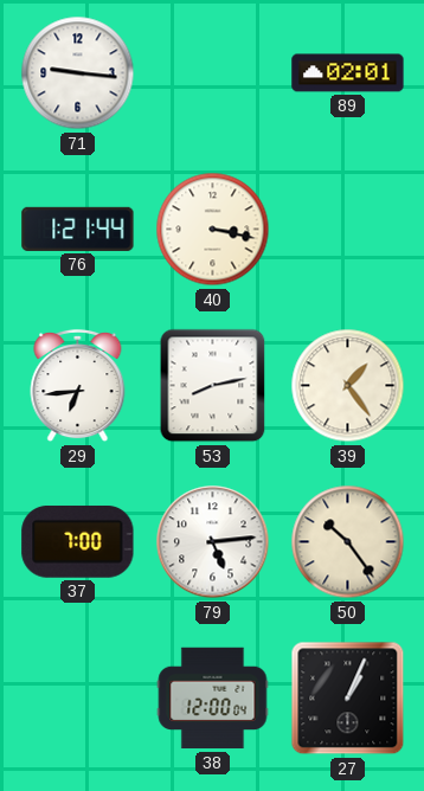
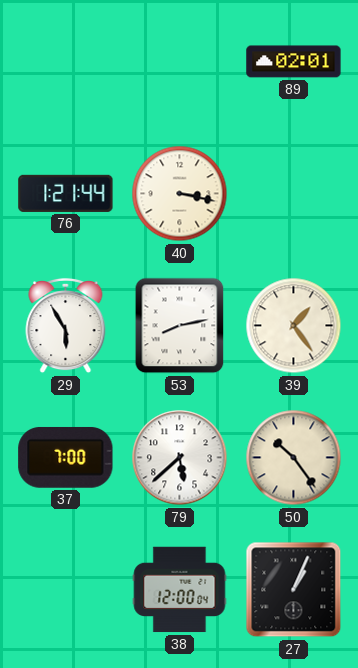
71: 9:16 -> none (78, 73)
29: 6:44 -> 5:55 (66, 326)
79: 5:14 -> 5:38 (180, 458)
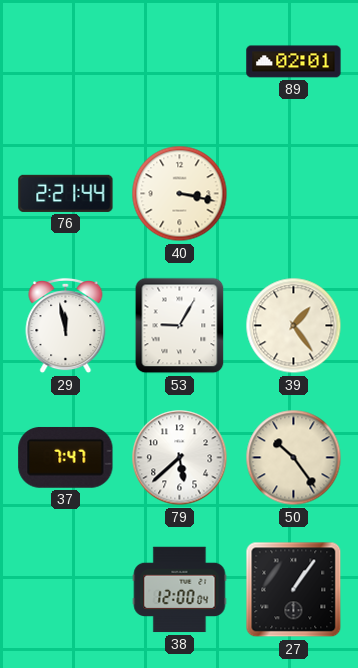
76: 1:21 -> 2:21 (66, 193)
29: 5:55 -> 11:58 (66, 326)
53: 8:13 -> 9:05 (180, 326)
37: 7:00 -> 7:47 (66, 457)
27: 1:04 -> 1:06 (294, 590)
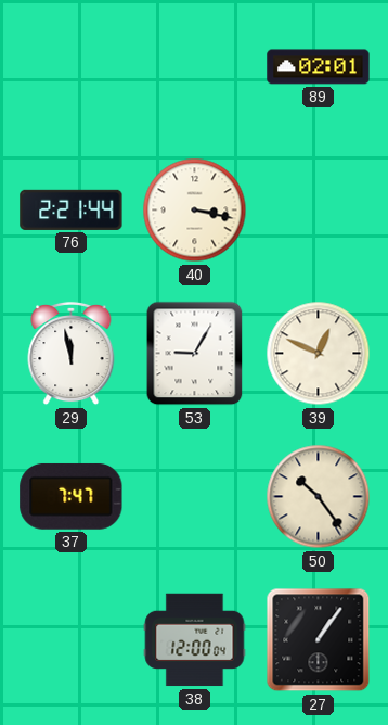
39: 1:24 -> 12:49 (319, 354)
79: 5:38 -> none (180, 458)
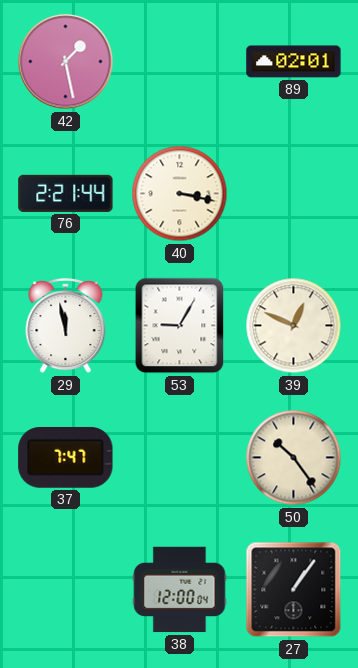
42: none -> 1:28 (66, 62)
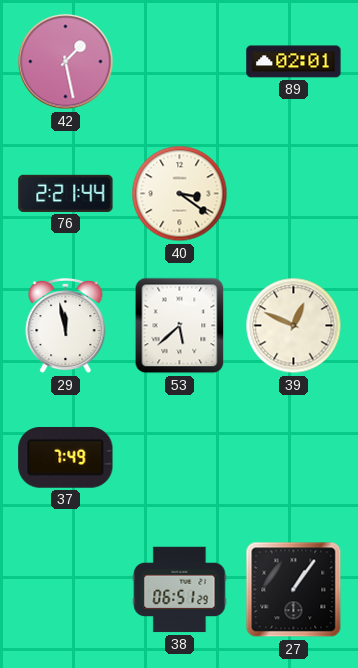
40: 3:17 -> 3:21 (180, 194)
53: 9:05 -> 5:38 (180, 326)
37: 7:47 -> 7:49 (66, 457)
50: 10:24 -> none (294, 458)
38: 12:00 -> 06:51 (180, 590)
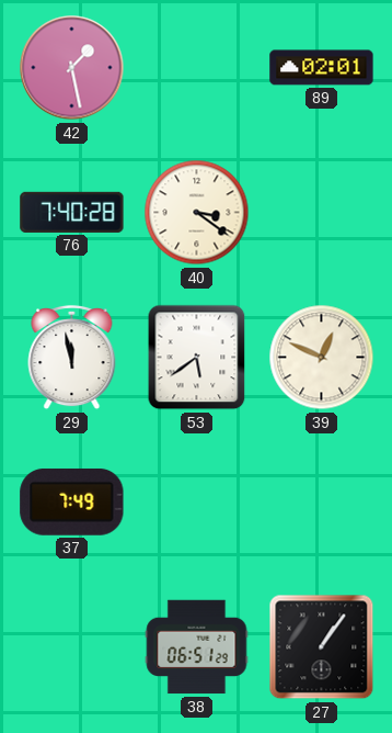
76: 2:21 -> 7:40 (72, 212)
53: 5:38 -> 5:39 (197, 358)
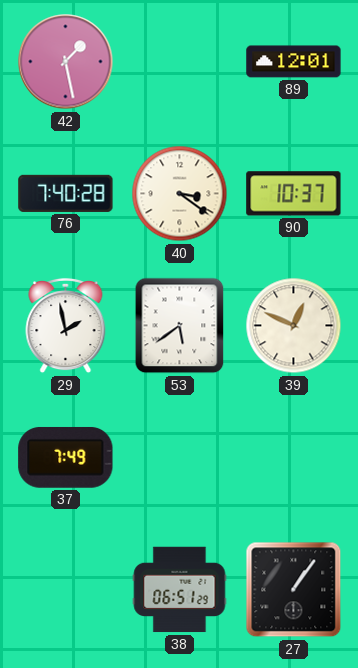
89: 02:01 -> 12:01 (294, 62)
90: none -> 10:37 (294, 194)
29: 11:58 -> 1:58 (66, 326)
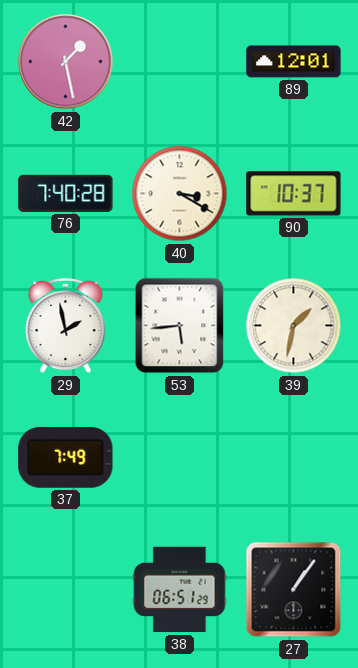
40: 3:21 -> 3:20 (180, 194)
53: 5:39 -> 5:44 (180, 326)
39: 12:49 -> 1:32 (294, 326)
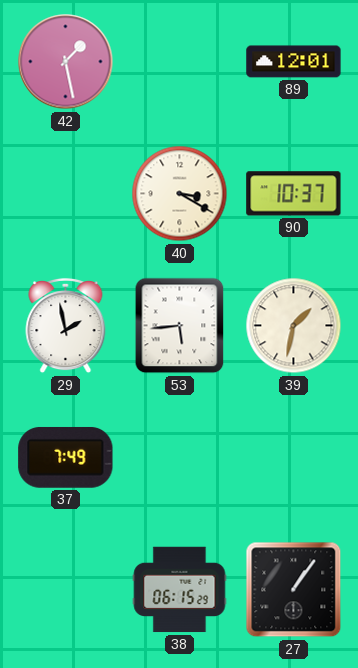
76: 7:40 -> none (66, 193)
38: 06:51 -> 06:15 (180, 590)
